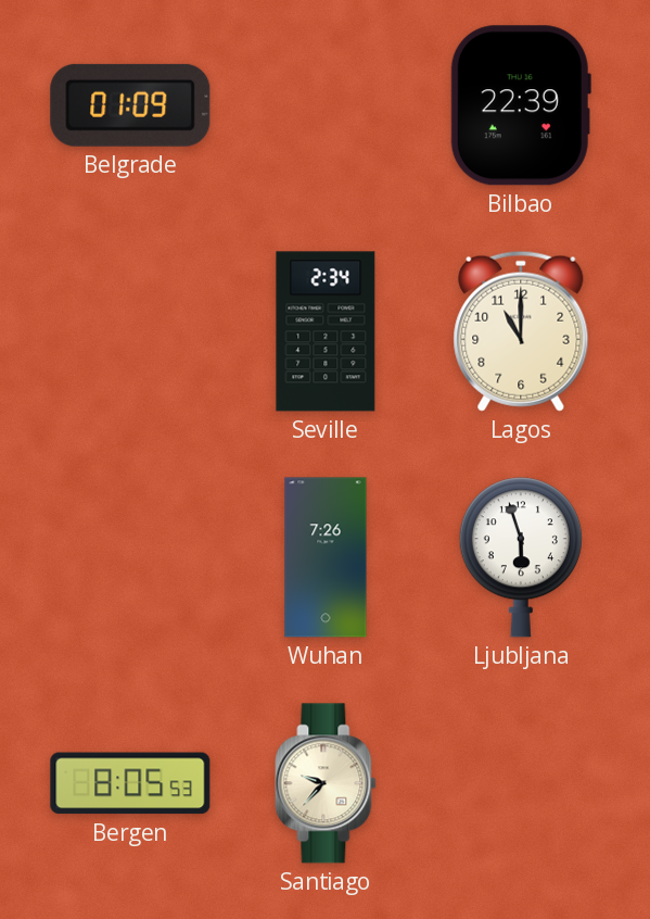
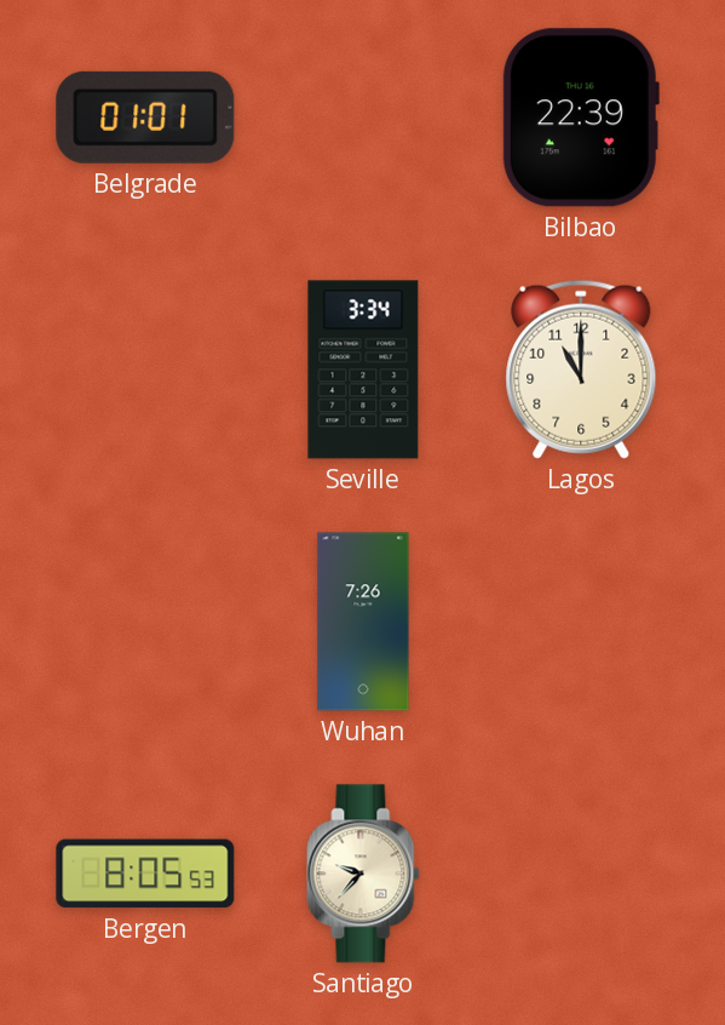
Belgrade: 01:09 -> 01:01 (145, 118)
Seville: 2:34 -> 3:34 (363, 370)
Ljubljana: 5:57 -> none (521, 557)
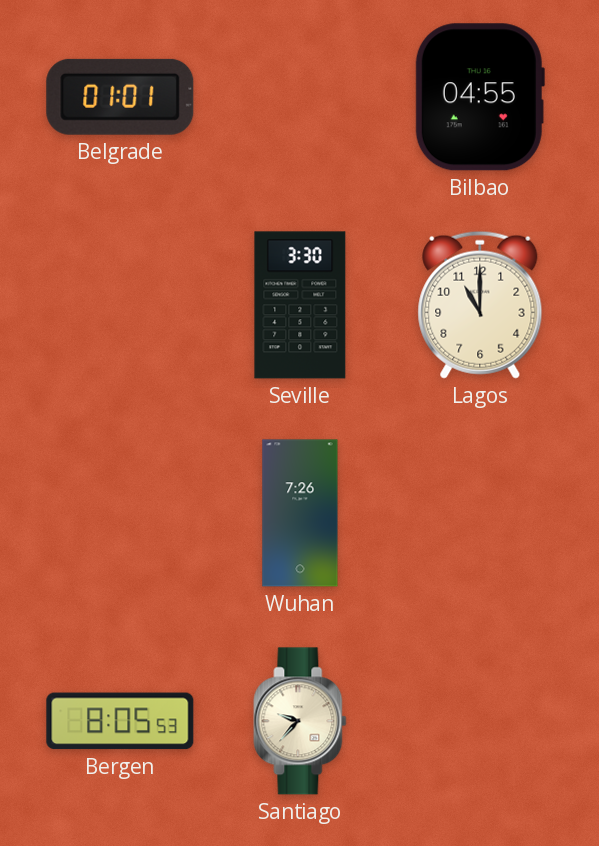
Bilbao: 22:39 -> 04:55 (480, 97)
Seville: 3:34 -> 3:30 (300, 305)
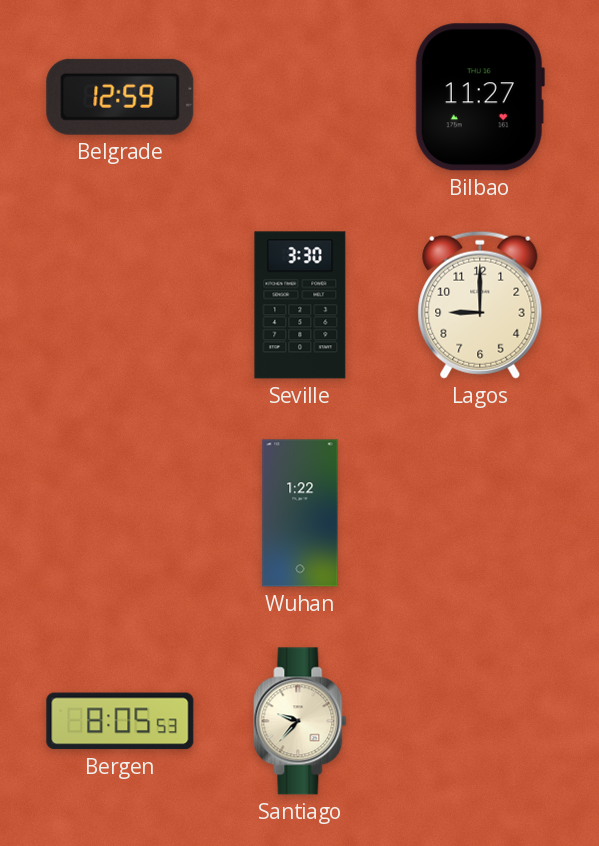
Belgrade: 01:01 -> 12:59 (120, 97)
Bilbao: 04:55 -> 11:27 (480, 97)
Lagos: 11:00 -> 9:00 (480, 305)
Wuhan: 7:26 -> 1:22 (300, 513)
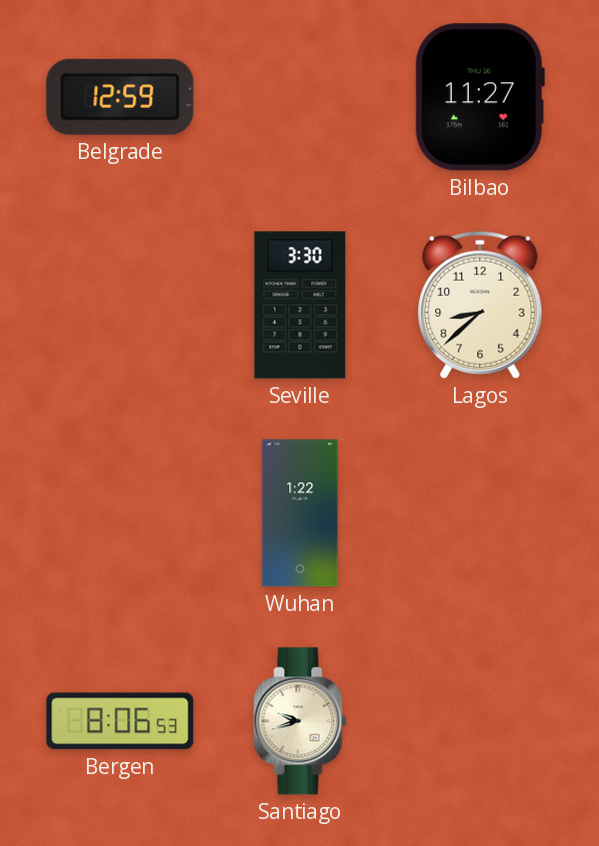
Lagos: 9:00 -> 8:38 (480, 305)
Bergen: 8:05 -> 8:06 (120, 721)
Santiago: 9:37 -> 9:42 (300, 721)
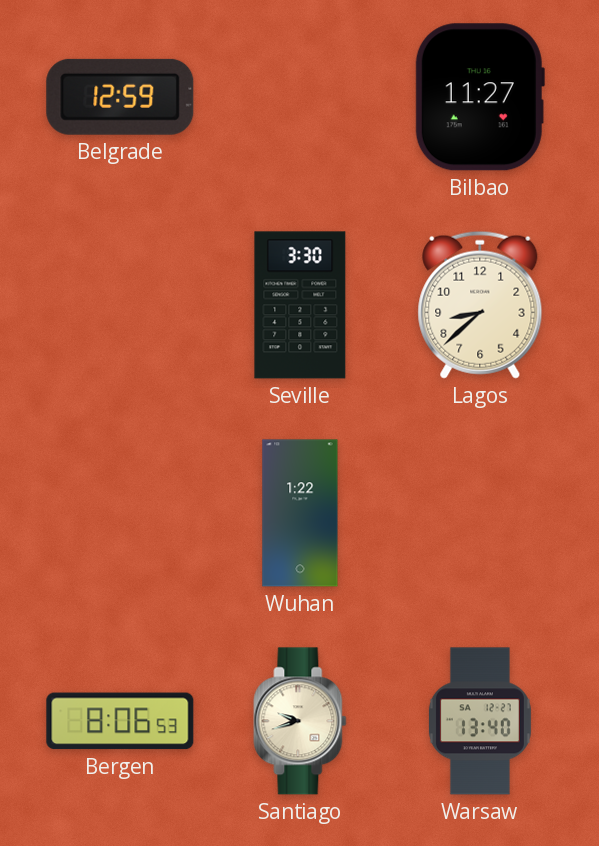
Warsaw: none -> 13:40 (480, 721)
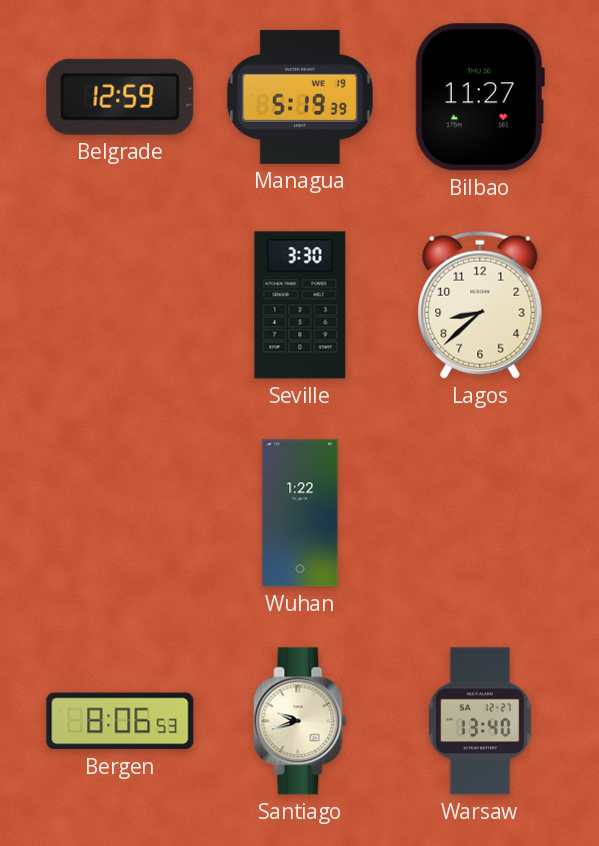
Managua: none -> 5:19 (300, 97)
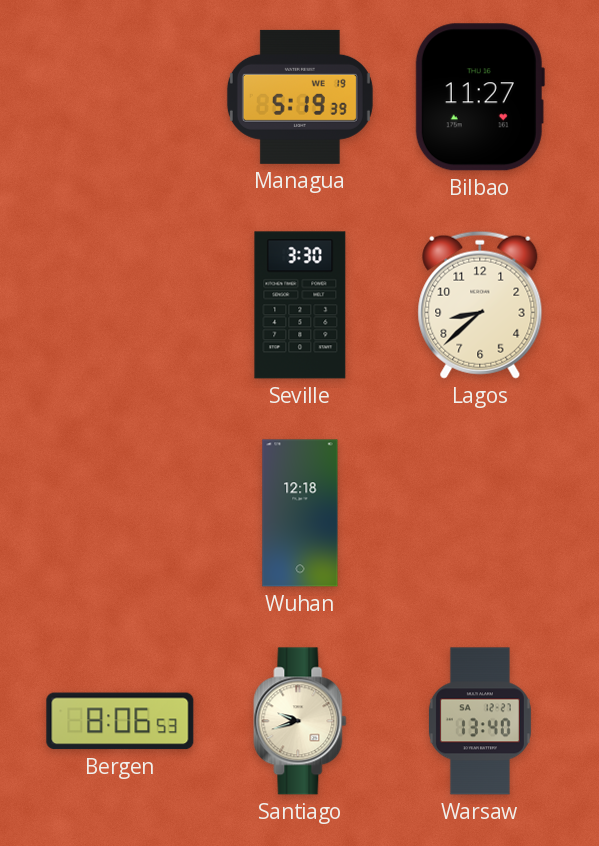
Belgrade: 12:59 -> none (120, 97)
Wuhan: 1:22 -> 12:18 (300, 513)
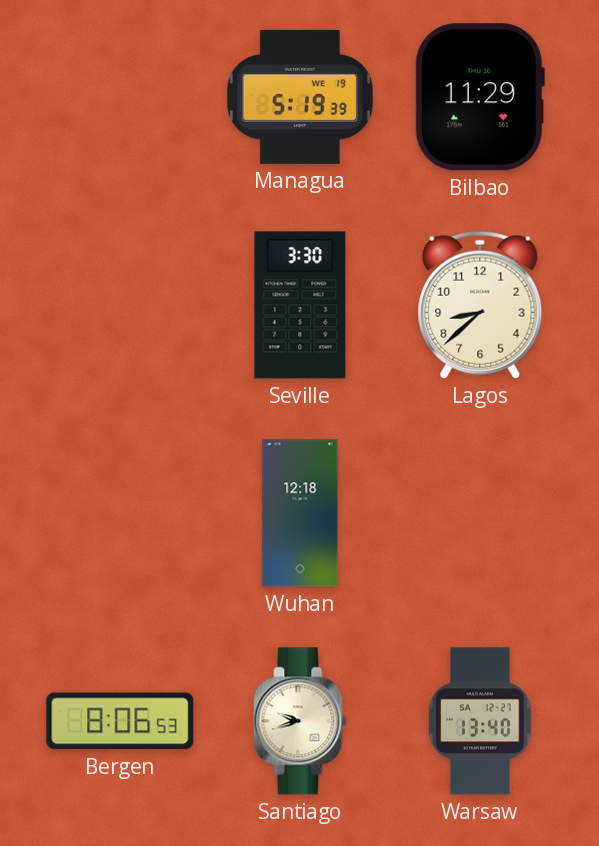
Bilbao: 11:27 -> 11:29 (480, 97)
